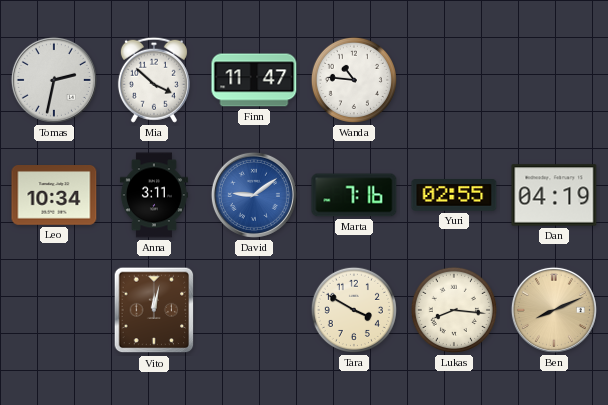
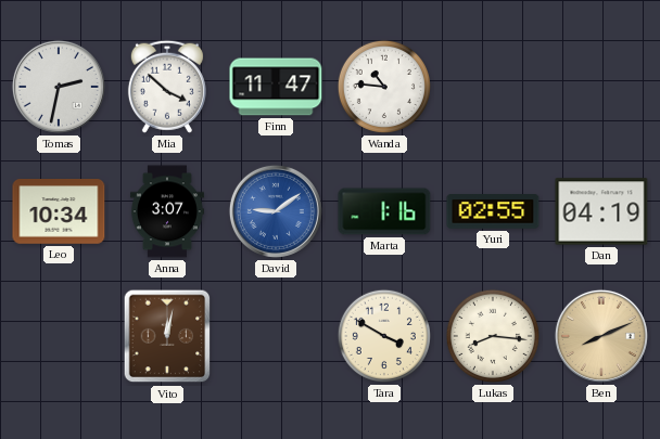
Anna: 3:11 -> 3:07 (167, 211)
Marta: 7:16 -> 1:16 (384, 211)
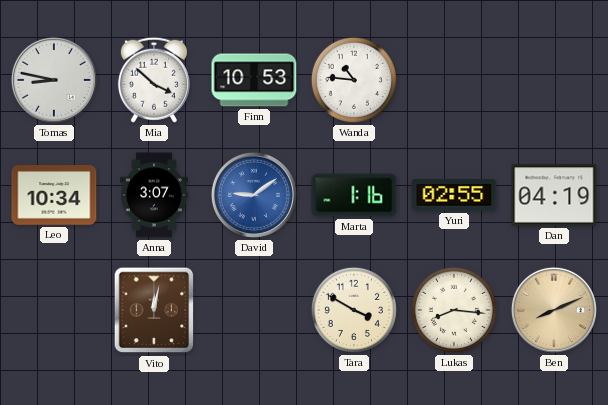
Tomas: 2:32 -> 8:47 (54, 80)
Finn: 11:47 -> 10:53 (254, 80)
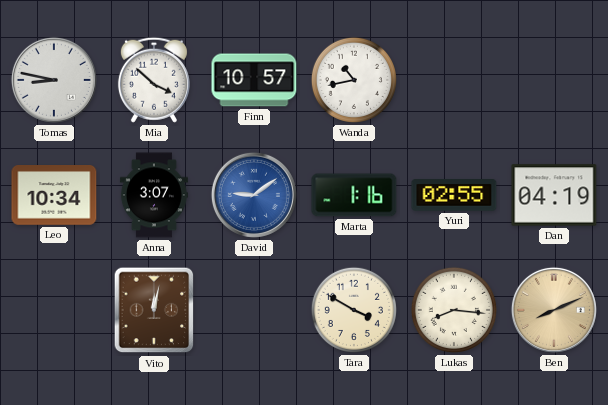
Finn: 10:53 -> 10:57 (254, 80)
Wanda: 10:46 -> 10:43 (354, 80)
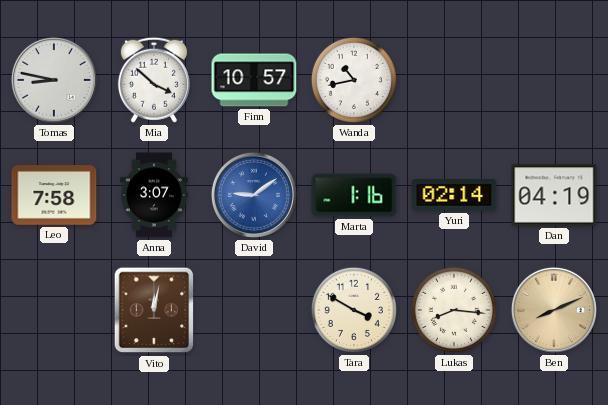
Leo: 10:34 -> 7:58 (54, 195)
Yuri: 02:55 -> 02:14 (454, 196)
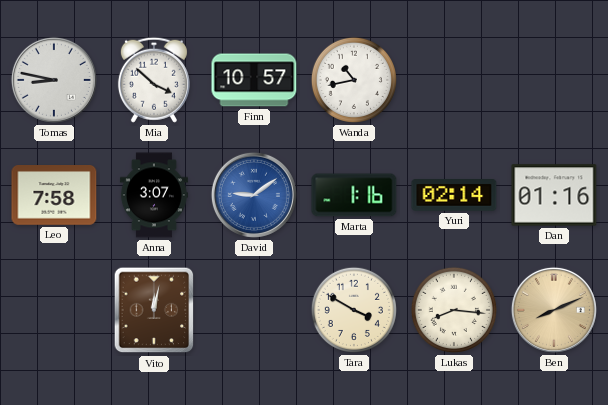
Dan: 04:19 -> 01:16 (554, 195)
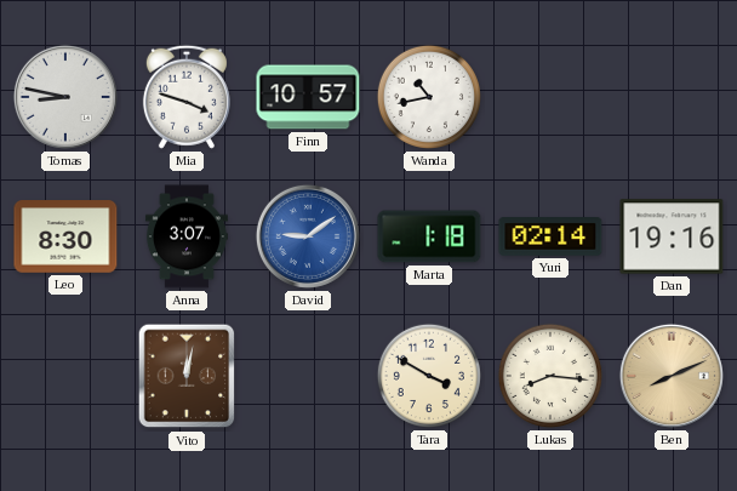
Mia: 3:52 -> 3:48 (187, 97)
Leo: 7:58 -> 8:30 (65, 236)
Marta: 1:16 -> 1:18 (429, 236)
Dan: 01:16 -> 19:16 (672, 236)
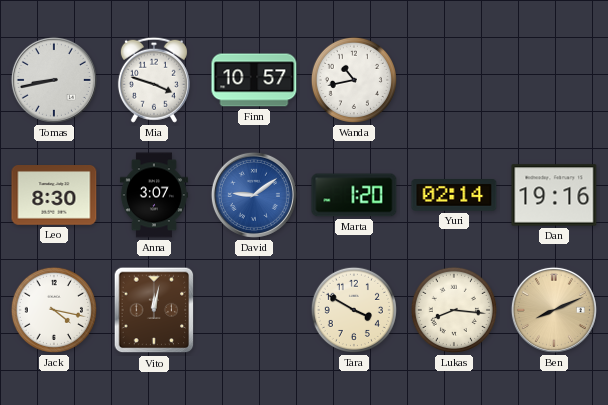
Tomas: 8:47 -> 8:43 (54, 80)
Marta: 1:18 -> 1:20 (354, 195)
Jack: none -> 4:17 (54, 310)
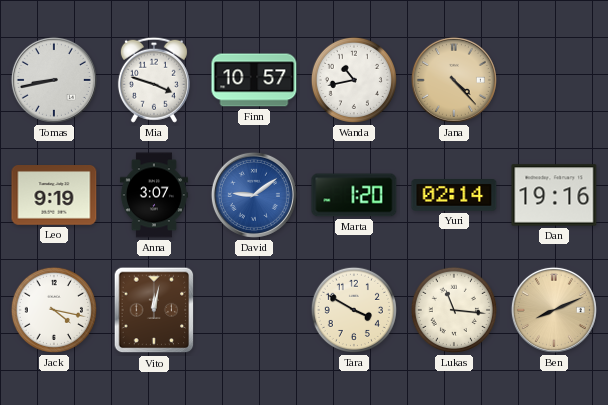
Jana: none -> 4:23 (454, 80)
Leo: 8:30 -> 9:19 (54, 195)
Lukas: 8:16 -> 11:16 (454, 310)
